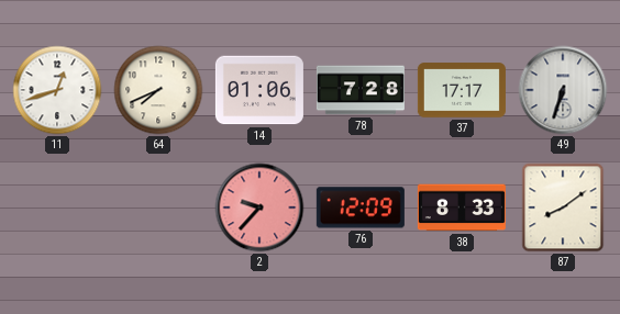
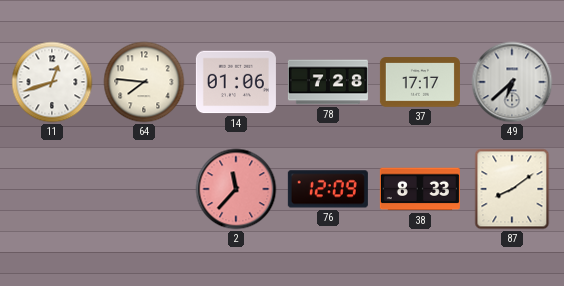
64: 7:41 -> 7:46 (144, 82)
49: 6:33 -> 6:38 (512, 82)
2: 9:37 -> 11:37 (236, 189)
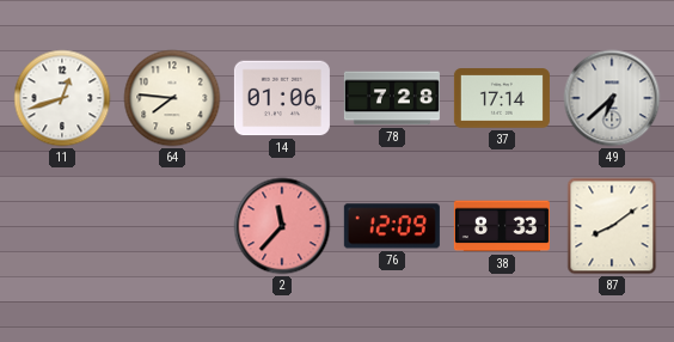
37: 17:17 -> 17:14 (502, 98)
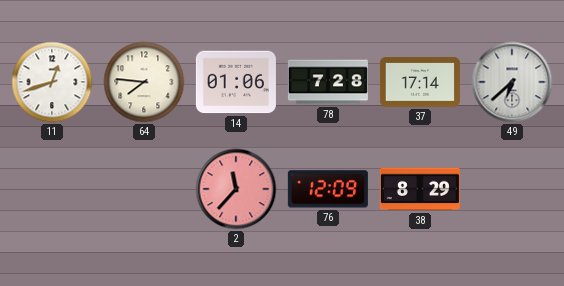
38: 8:33 -> 8:29 (420, 189)
87: 8:09 -> none (612, 226)
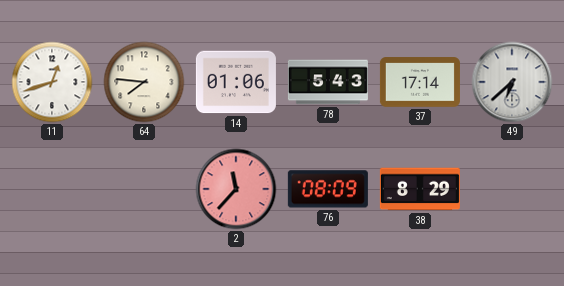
78: 7:28 -> 5:43 (328, 82)
76: 12:09 -> 08:09 (328, 189)
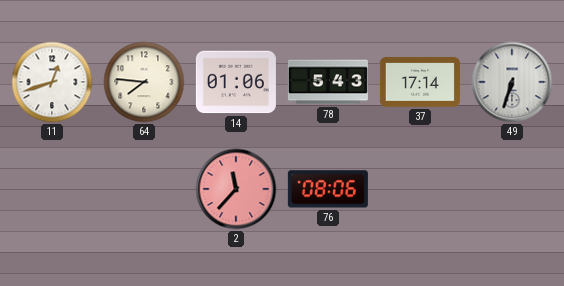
49: 6:38 -> 6:33 (512, 82)
76: 08:09 -> 08:06 (328, 189)
38: 8:29 -> none (420, 189)
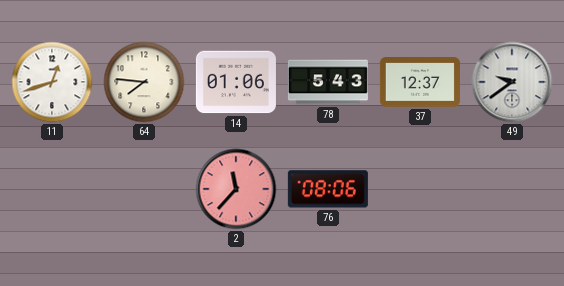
37: 17:14 -> 12:37 (420, 82)
49: 6:33 -> 9:39 (512, 82)
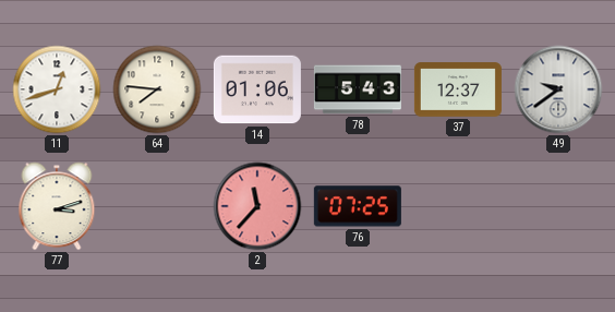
77: none -> 3:12 (57, 206)
76: 08:06 -> 07:25 (358, 206)
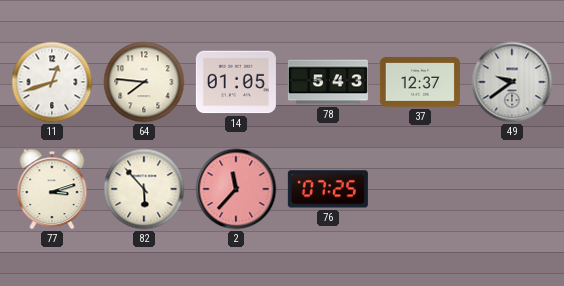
14: 01:06 -> 01:05 (236, 82)
82: none -> 5:53 (144, 189)
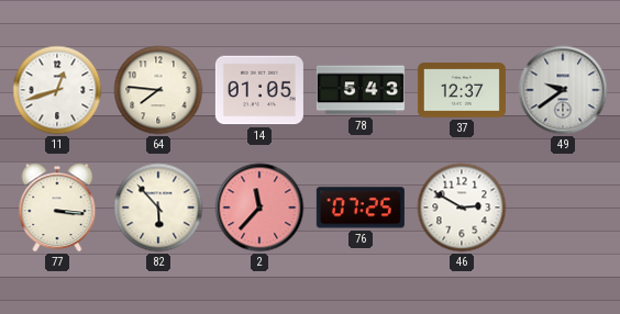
77: 3:12 -> 3:16 (57, 208)
46: none -> 2:50 (462, 208)
